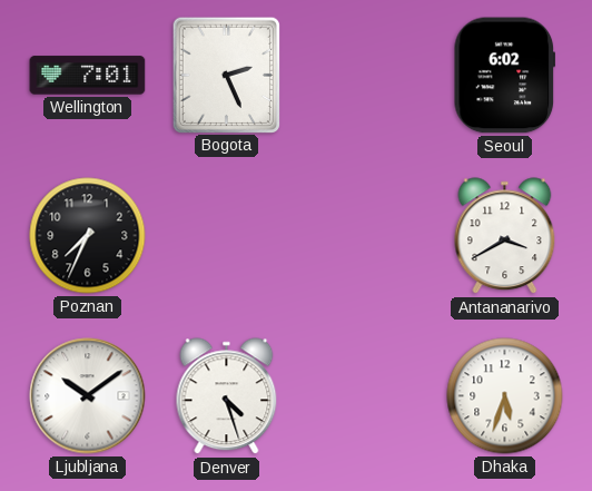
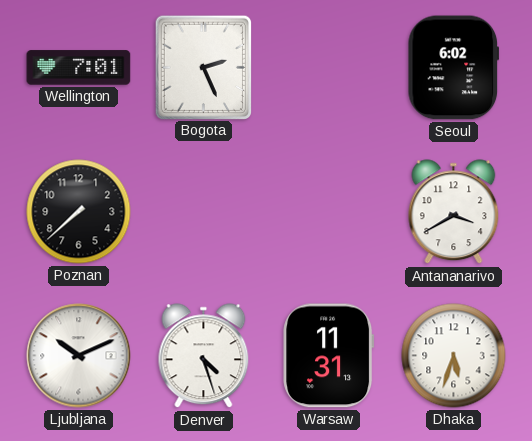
Poznan: 7:34 -> 7:38 (79, 212)
Ljubljana: 10:09 -> 10:11 (79, 356)
Warsaw: none -> 11:31 (329, 356)
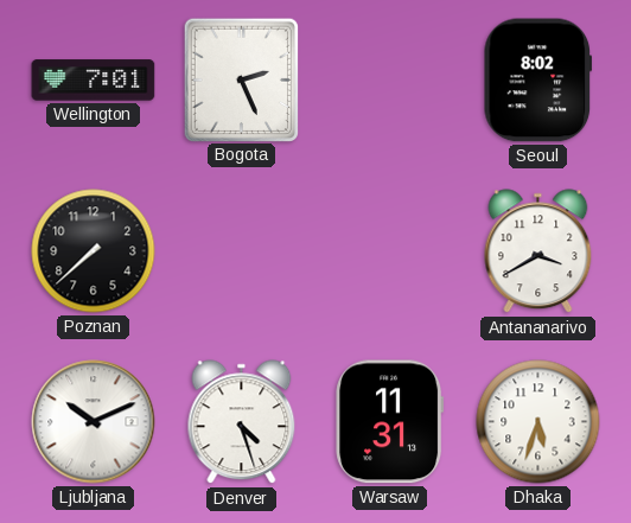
Seoul: 6:02 -> 8:02 (537, 81)
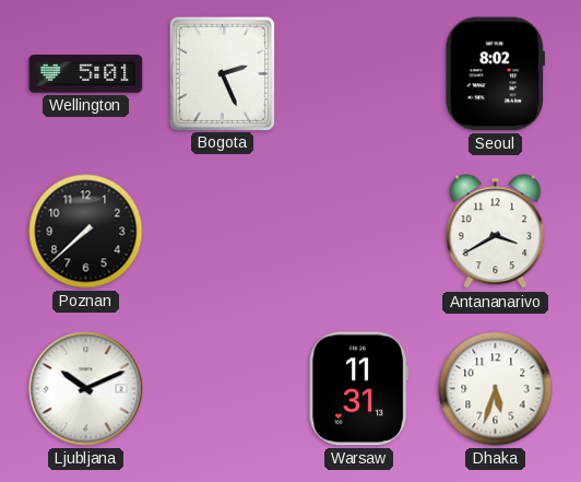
Wellington: 7:01 -> 5:01 (86, 74)
Denver: 4:27 -> none (242, 422)
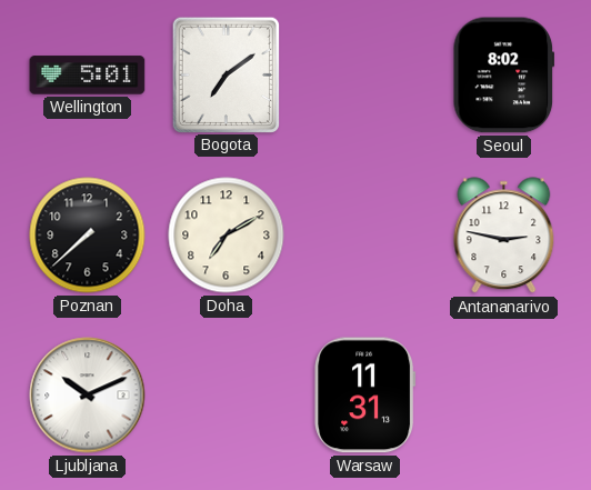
Bogota: 2:26 -> 7:09 (226, 74)
Doha: none -> 7:10 (227, 236)
Antananarivo: 3:40 -> 2:47 (504, 236)
Dhaka: 5:33 -> none (496, 389)
